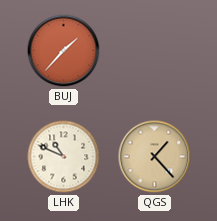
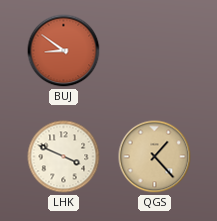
BUJ: 1:37 -> 8:51 (64, 51)
LHK: 10:49 -> 3:49 (64, 157)
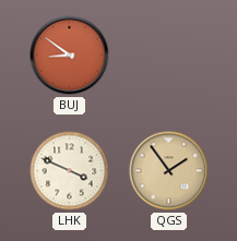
QGS: 1:23 -> 1:54 (169, 171)
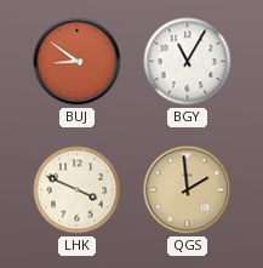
BGY: none -> 11:05 (188, 62)
QGS: 1:54 -> 1:59 (188, 190)
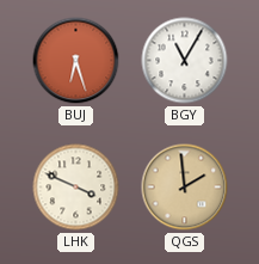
BUJ: 8:51 -> 6:27 (76, 61)
